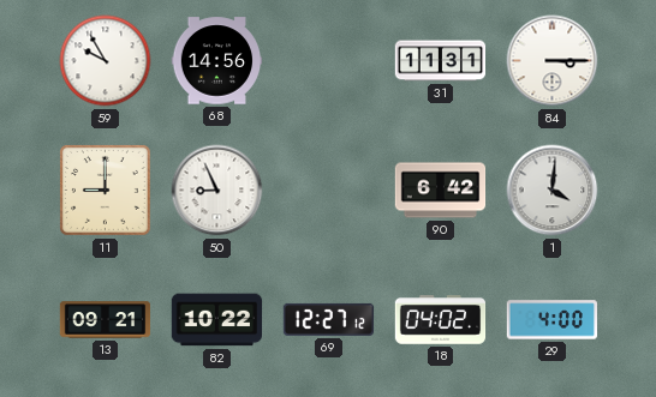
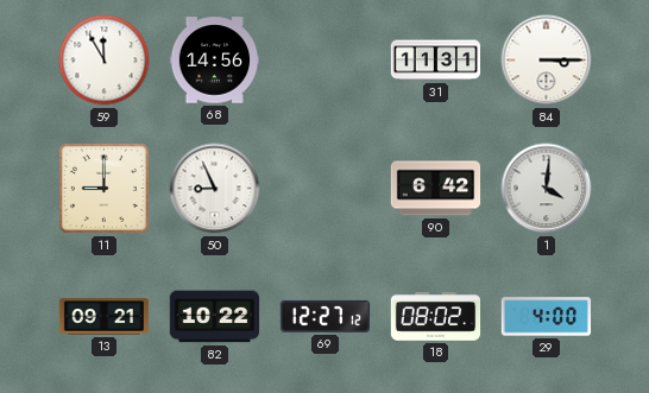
59: 9:55 -> 11:55 (105, 61)
18: 04:02 -> 08:02 (436, 317)
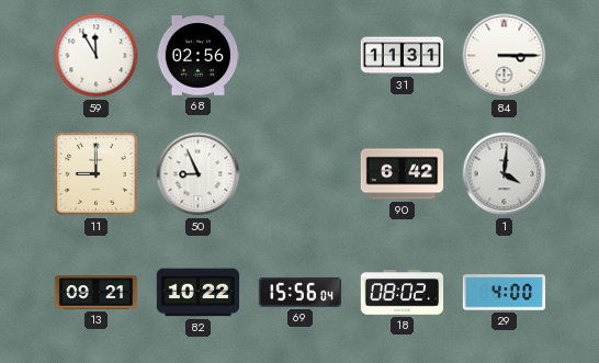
68: 14:56 -> 02:56 (199, 56)
69: 12:27 -> 15:56 (301, 292)
